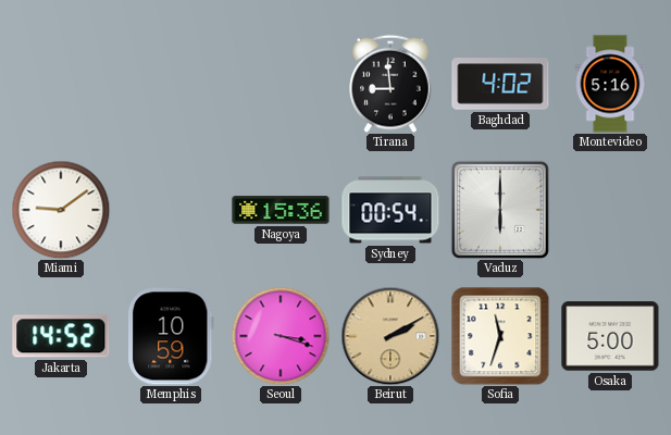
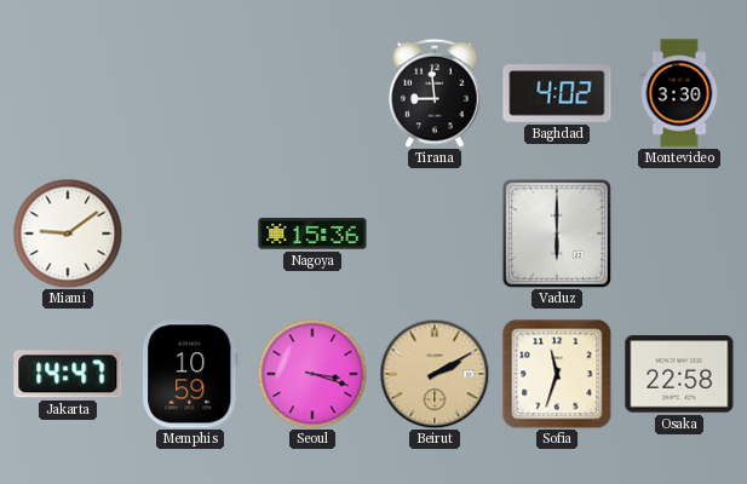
Montevideo: 5:16 -> 3:30 (679, 93)
Sydney: 00:54 -> none (390, 210)
Jakarta: 14:52 -> 14:47 (68, 374)
Osaka: 5:00 -> 22:58 (679, 374)
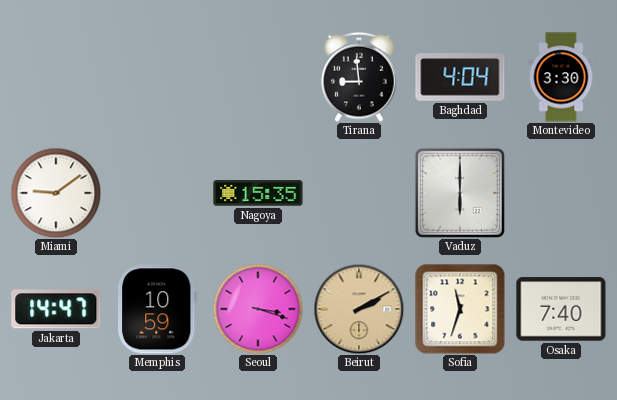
Baghdad: 4:02 -> 4:04 (460, 77)
Nagoya: 15:36 -> 15:35 (258, 193)
Osaka: 22:58 -> 7:40 (561, 309)
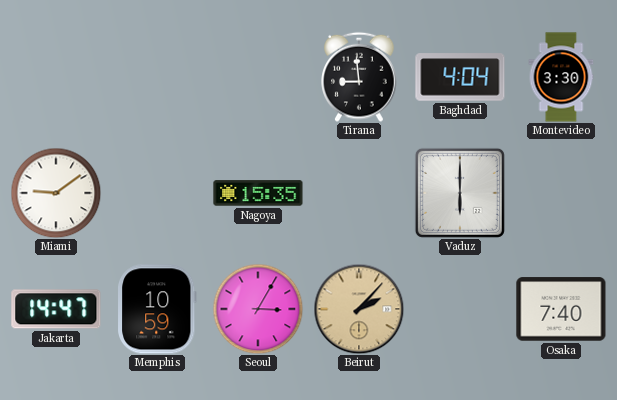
Seoul: 3:18 -> 3:05 (258, 309)
Beirut: 2:10 -> 2:07 (359, 309)
Sofia: 11:33 -> none (460, 309)
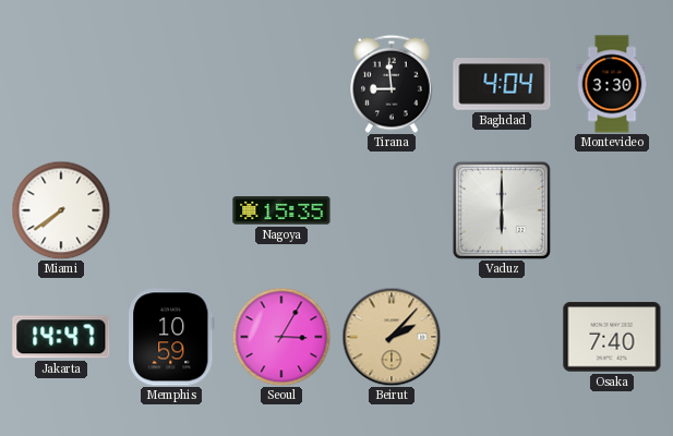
Miami: 9:09 -> 7:39 (61, 210)
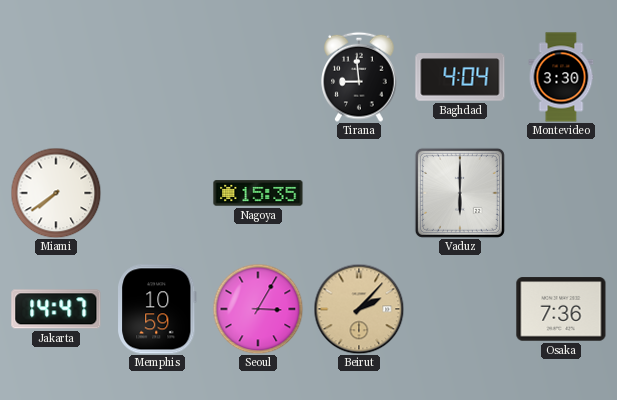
Osaka: 7:40 -> 7:36 (561, 309)
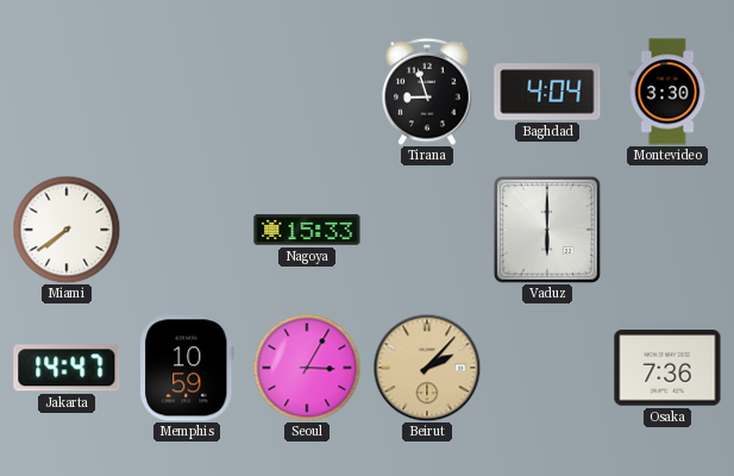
Tirana: 8:59 -> 8:57 (427, 92)
Nagoya: 15:35 -> 15:33 (307, 230)
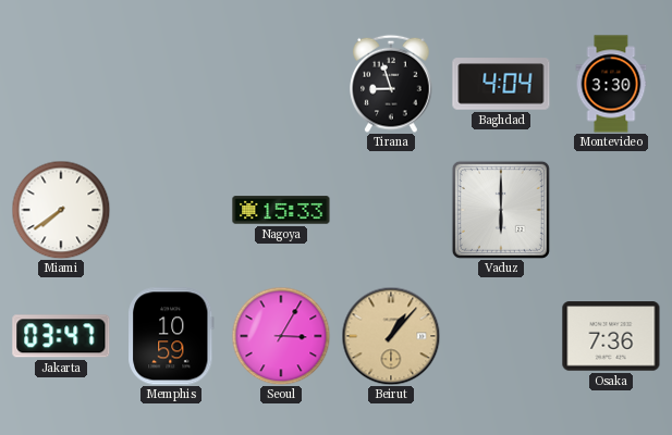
Jakarta: 14:47 -> 03:47 (61, 336)
Beirut: 2:07 -> 1:07 (391, 336)
